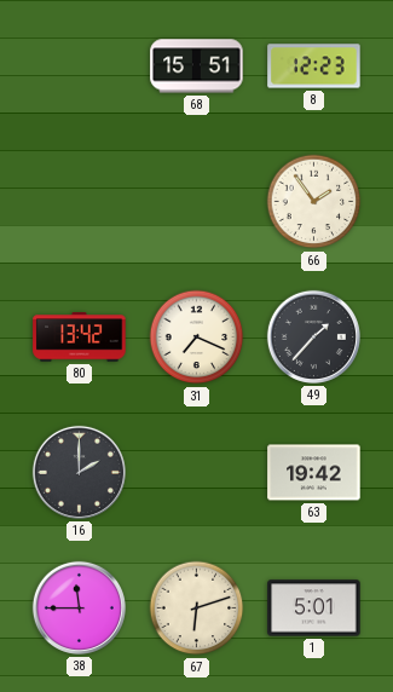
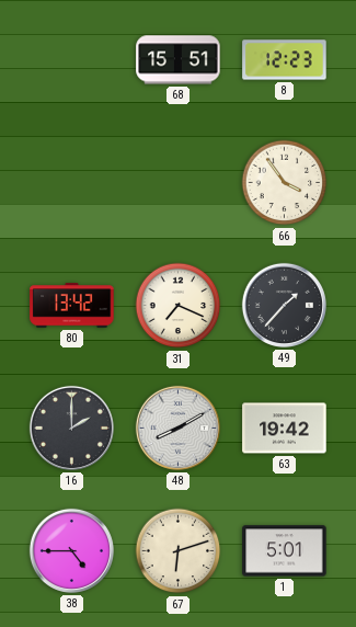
66: 1:54 -> 3:54 (285, 183)
48: none -> 8:10 (177, 428)
38: 11:45 -> 4:45 (71, 550)
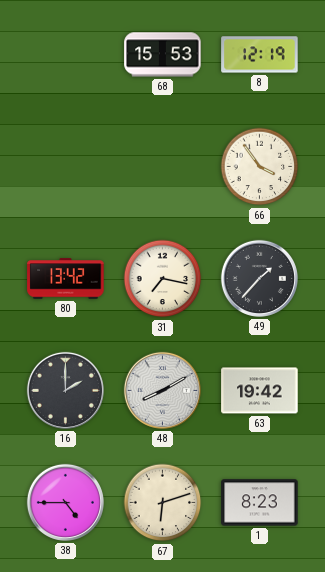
68: 15:51 -> 15:53 (163, 55)
8: 12:23 -> 12:19 (260, 55)
31: 7:19 -> 7:17 (163, 279)
1: 5:01 -> 8:23 (260, 503)
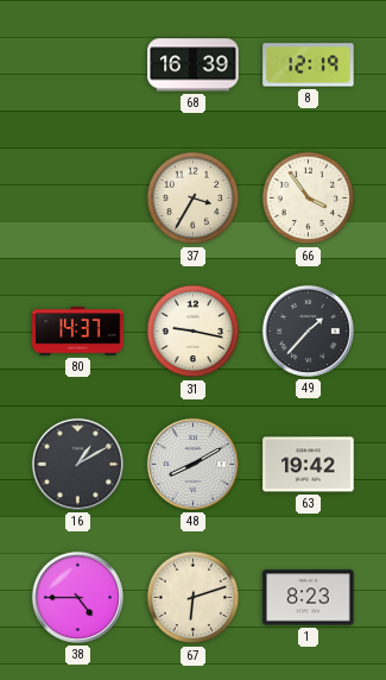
68: 15:53 -> 16:39 (194, 65)
37: none -> 3:35 (194, 199)
80: 13:42 -> 14:37 (78, 332)
31: 7:17 -> 9:17 (194, 332)
16: 2:00 -> 1:10 (77, 464)
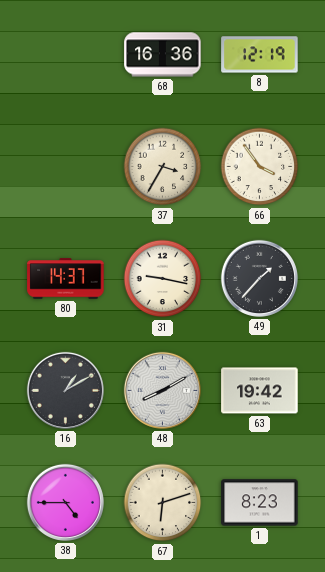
68: 16:39 -> 16:36 (163, 55)
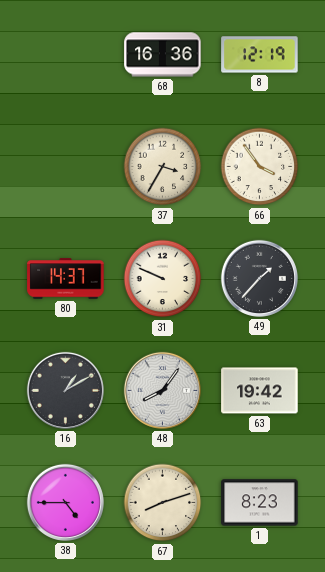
31: 9:17 -> 9:49 (163, 279)
48: 8:10 -> 8:06 (162, 390)
67: 6:12 -> 8:12 (163, 503)
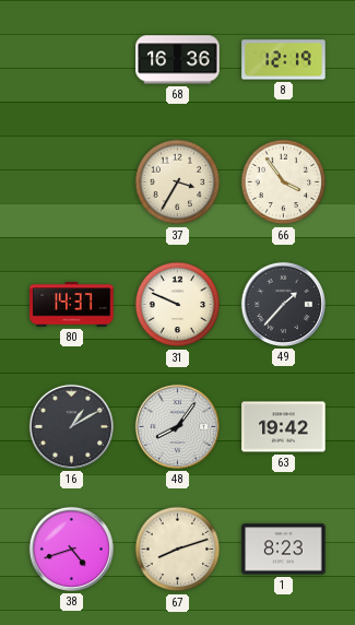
38: 4:45 -> 4:42 (71, 549)
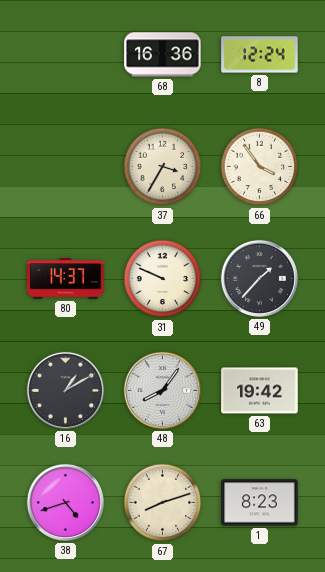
8: 12:19 -> 12:24 (260, 55)
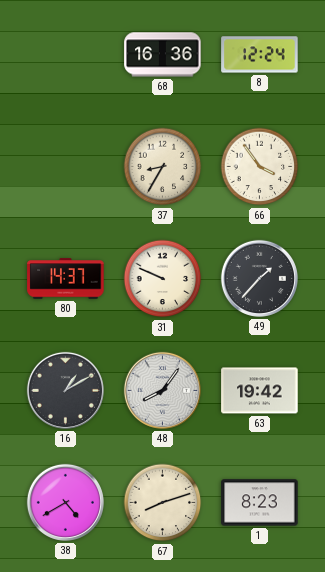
37: 3:35 -> 8:35 (163, 167)
38: 4:42 -> 4:40 (65, 502)
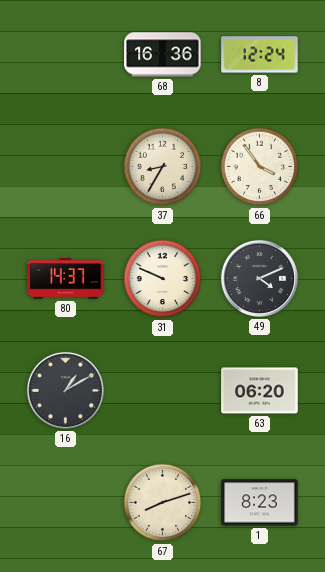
49: 1:37 -> 4:11 (259, 278)
48: 8:06 -> none (162, 390)
63: 19:42 -> 06:20 (260, 391)
38: 4:40 -> none (65, 502)
